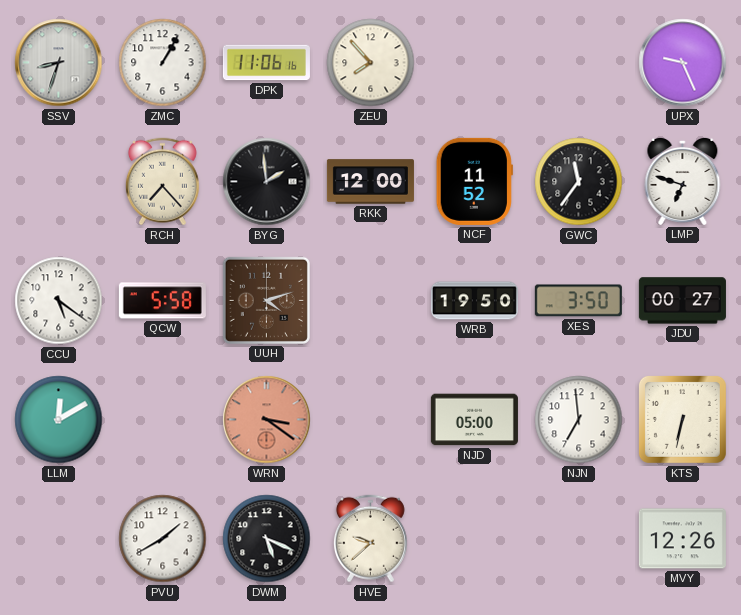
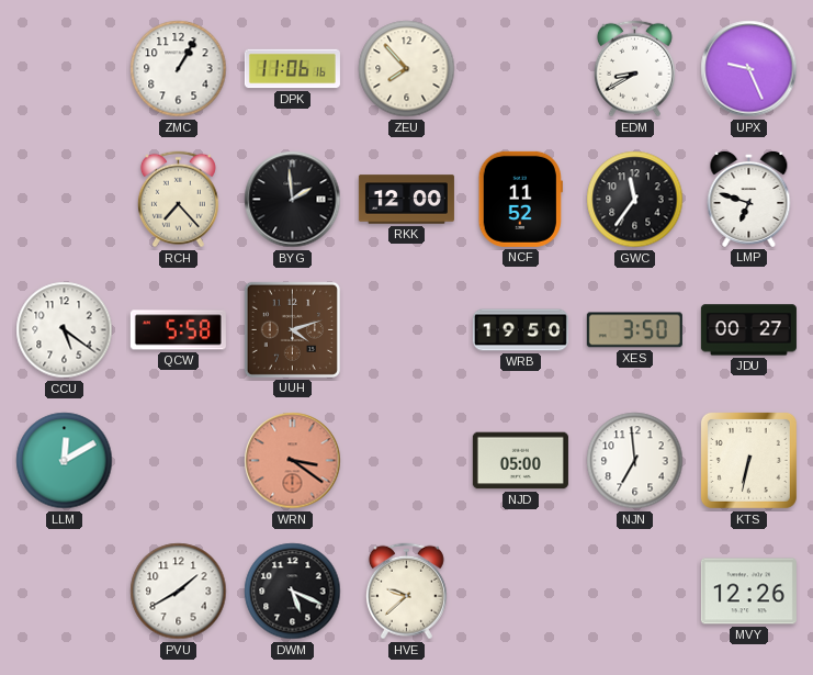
SSV: 8:33 -> none (59, 63)
EDM: none -> 8:40 (634, 69)
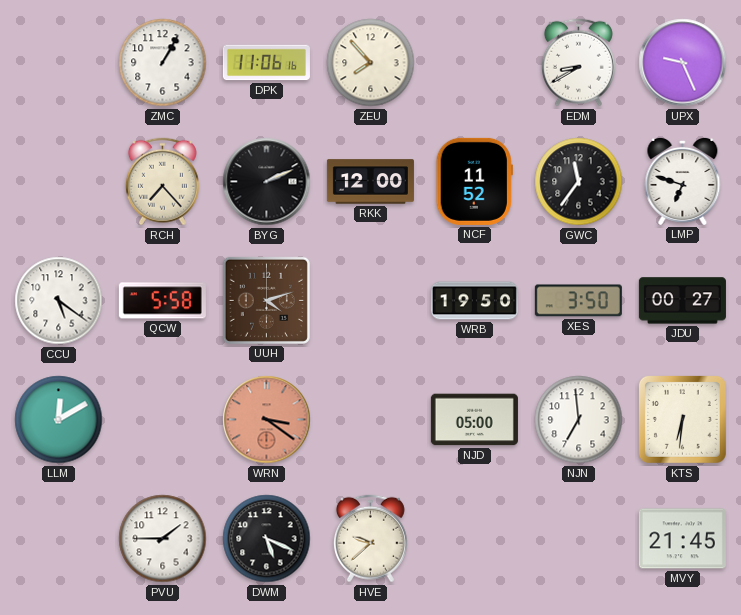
BYG: 1:59 -> 2:11 (267, 182)
KTS: 6:32 -> 6:31 (682, 419)
PVU: 1:40 -> 1:45 (163, 539)
MVY: 12:26 -> 21:45 (682, 539)
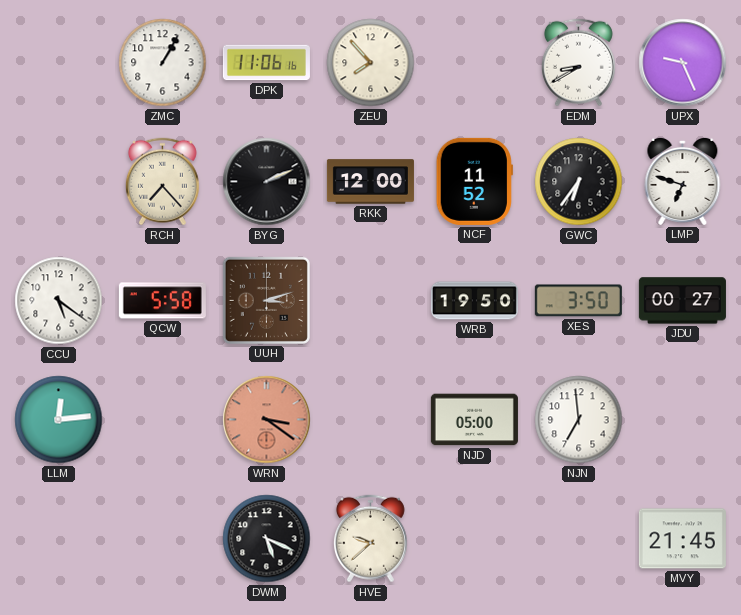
GWC: 11:36 -> 6:36 (579, 182)
UUH: 4:12 -> 3:12 (266, 300)
LLM: 12:10 -> 12:14 (59, 420)
KTS: 6:31 -> none (682, 419)
PVU: 1:45 -> none (163, 539)
